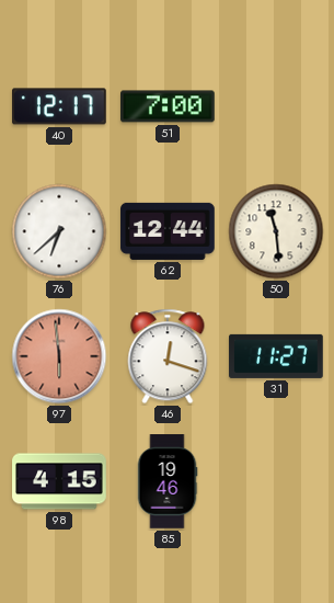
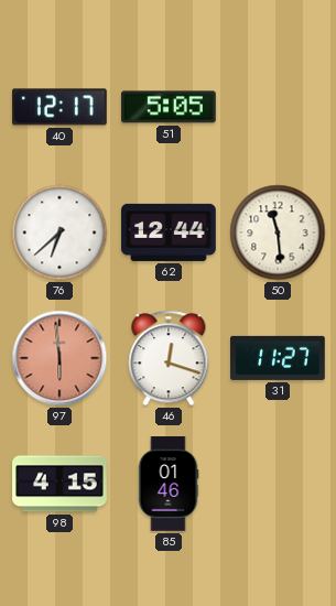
51: 7:00 -> 5:05 (170, 107)
85: 19:46 -> 01:46 (169, 484)
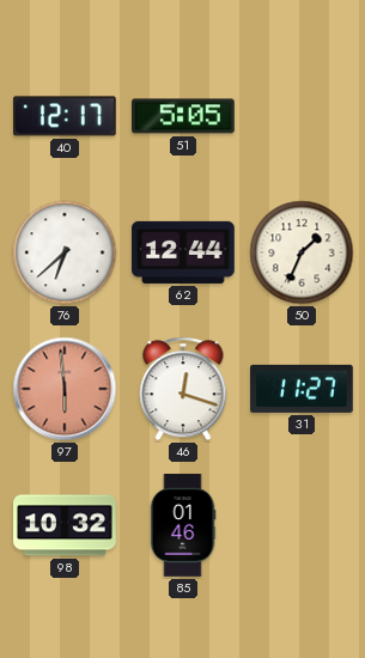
50: 11:29 -> 1:34 (302, 252)
98: 4:15 -> 10:32 (65, 525)
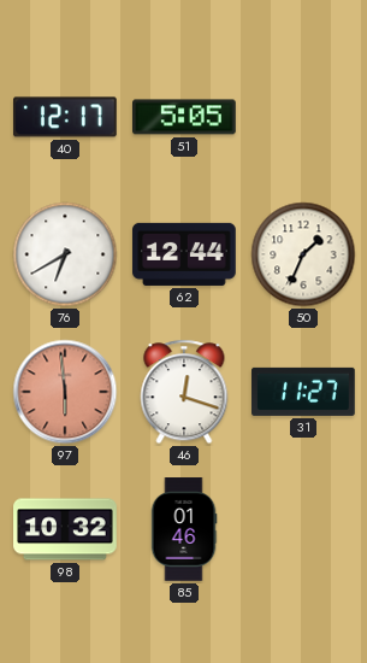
76: 6:38 -> 6:40 (65, 254)
